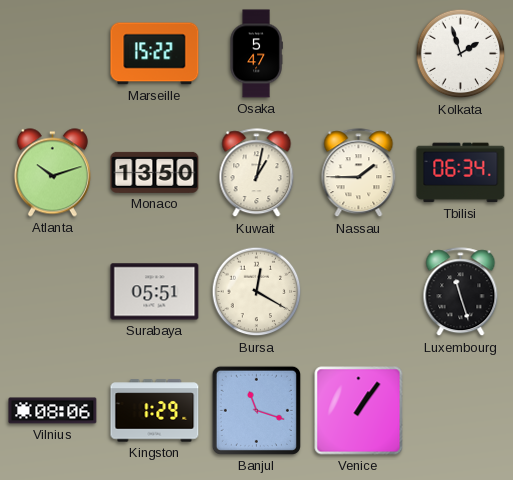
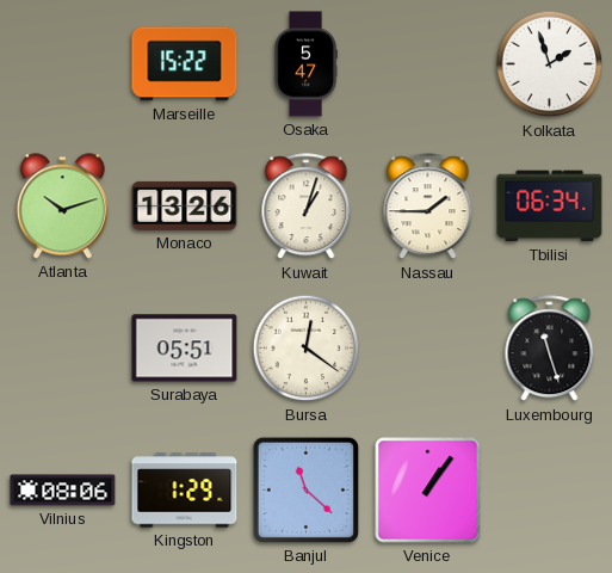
Monaco: 13:50 -> 13:26 (185, 205)
Kuwait: 1:02 -> 1:03 (307, 207)
Bursa: 12:20 -> 12:21 (307, 349)
Banjul: 11:18 -> 11:22 (305, 489)
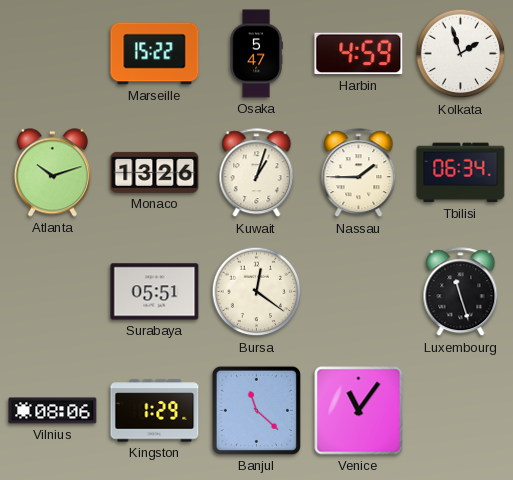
Harbin: none -> 4:59 (359, 54)
Venice: 1:06 -> 11:06 (359, 411)
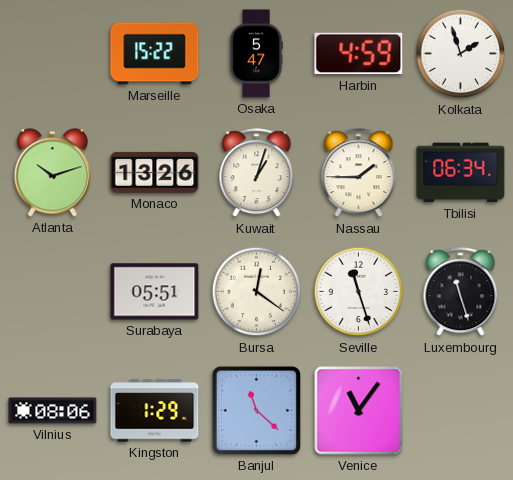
Seville: none -> 11:27 (359, 292)
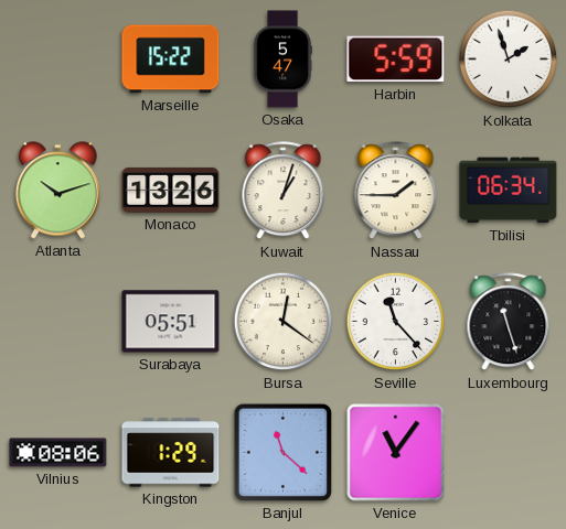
Harbin: 4:59 -> 5:59 (396, 60)
Seville: 11:27 -> 11:23 (396, 322)
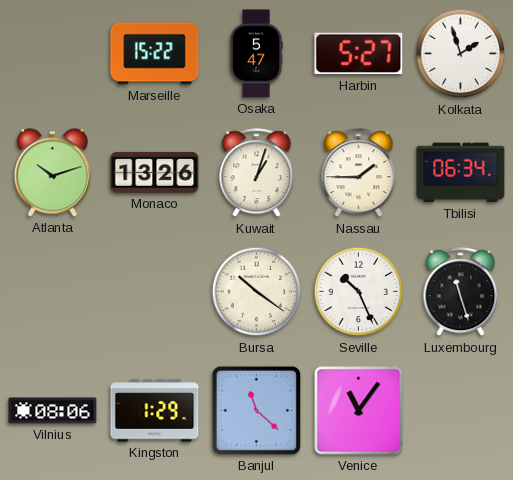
Harbin: 5:59 -> 5:27 (359, 54)
Surabaya: 05:51 -> none (171, 322)
Bursa: 12:21 -> 10:21 (257, 292)
Seville: 11:23 -> 10:26 (359, 292)
